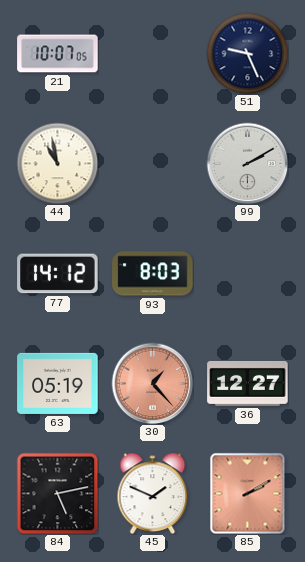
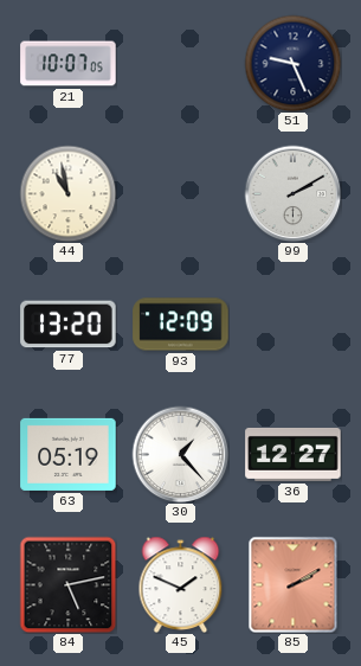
77: 14:12 -> 13:20 (69, 325)
93: 8:03 -> 12:09 (181, 325)
30 dial: salmon -> white (180, 454)
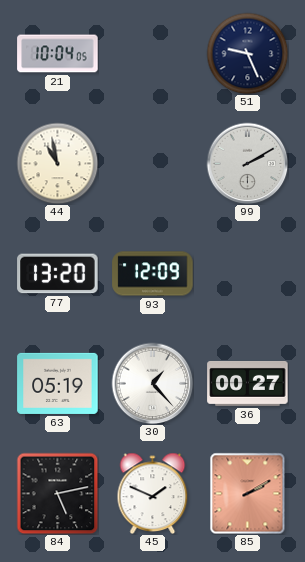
21: 10:07 -> 10:04 (58, 54)
36: 12:27 -> 00:27 (248, 383)
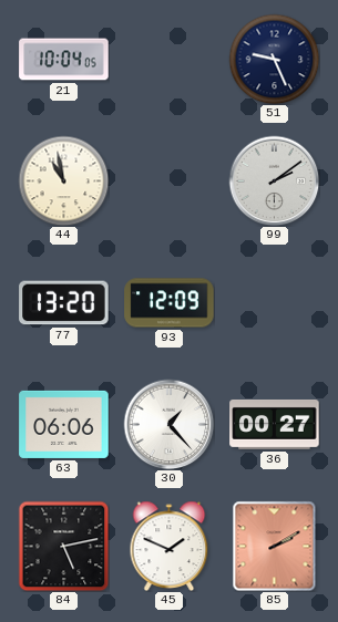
99: 2:10 -> 2:09 (274, 180)
63: 05:19 -> 06:06 (64, 424)
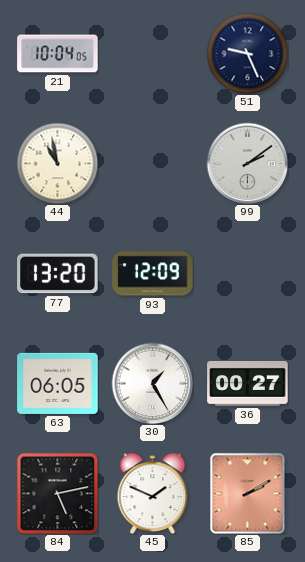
63: 06:06 -> 06:05 (58, 383)
30: 1:23 -> 1:25 (152, 383)
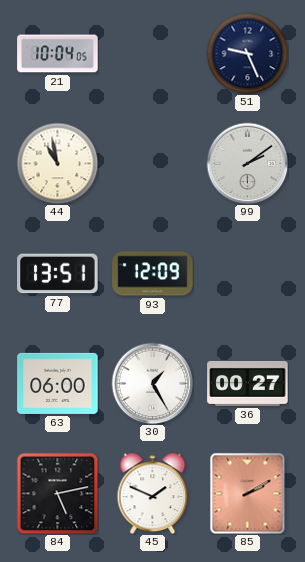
77: 13:20 -> 13:51 (58, 274)
63: 06:05 -> 06:00 (58, 383)
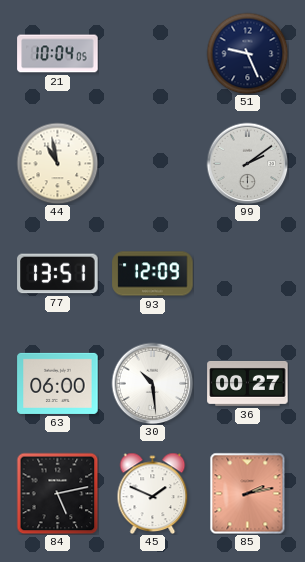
30: 1:25 -> 10:29 (152, 383)
85: 2:10 -> 2:13 (248, 493)
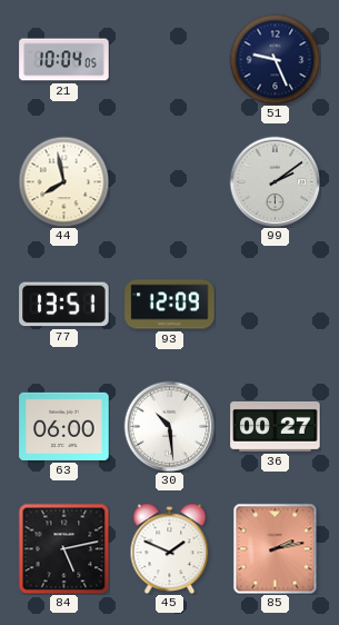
44: 10:58 -> 7:58 (63, 181)
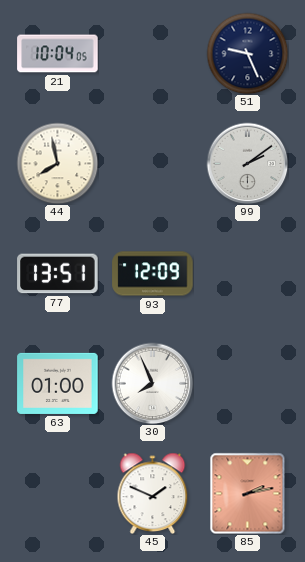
63: 06:00 -> 01:00 (58, 383)
30: 10:29 -> 7:56 (152, 383)
36: 00:27 -> none (276, 426)
84: 5:13 -> none (63, 548)
